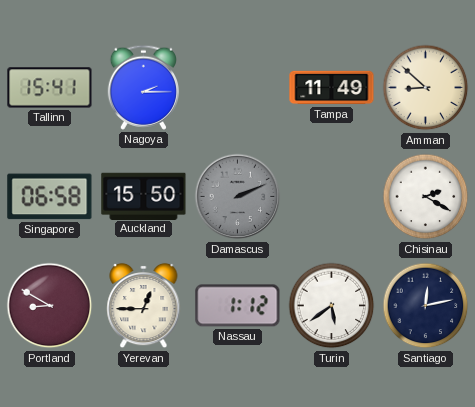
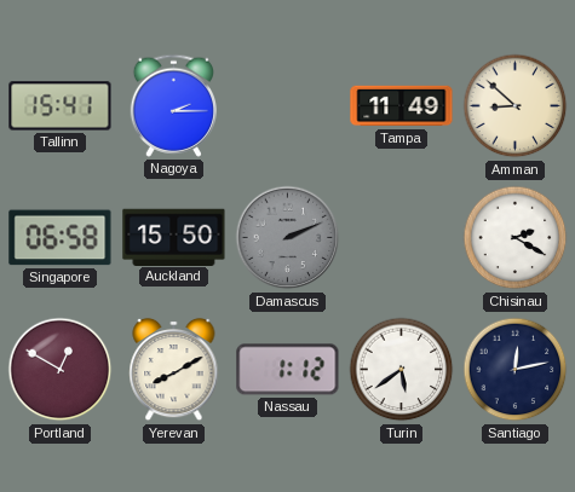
Portland: 8:50 -> 12:50 (61, 370)
Yerevan: 12:45 -> 8:10 (174, 370)
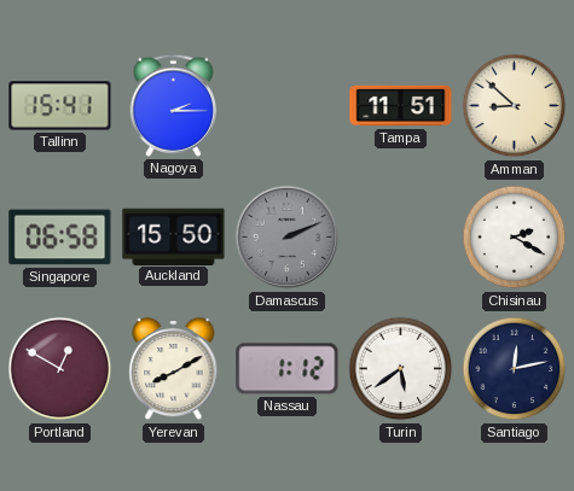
Tampa: 11:49 -> 11:51 (401, 106)
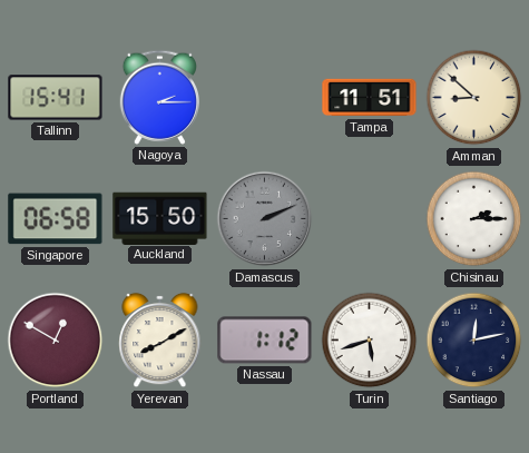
Chisinau: 2:20 -> 2:15 (474, 219)
Turin: 5:39 -> 5:42 (370, 341)
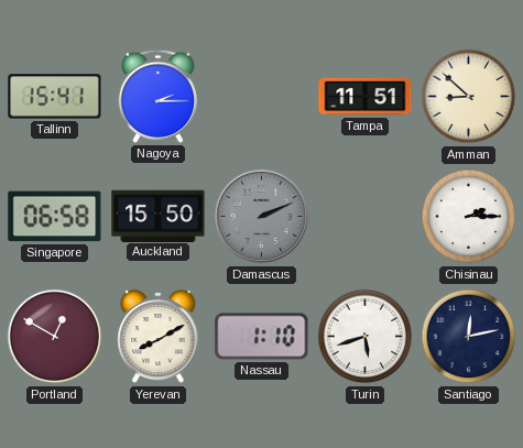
Nassau: 1:12 -> 1:10 (262, 337)
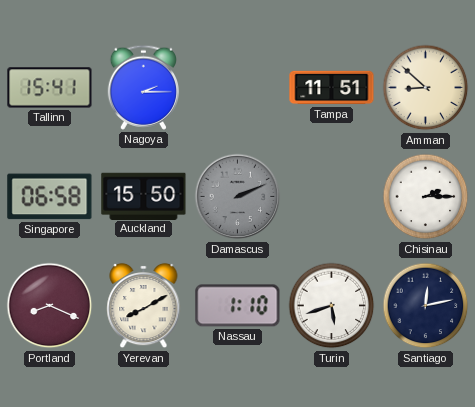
Portland: 12:50 -> 8:19 (50, 306)
